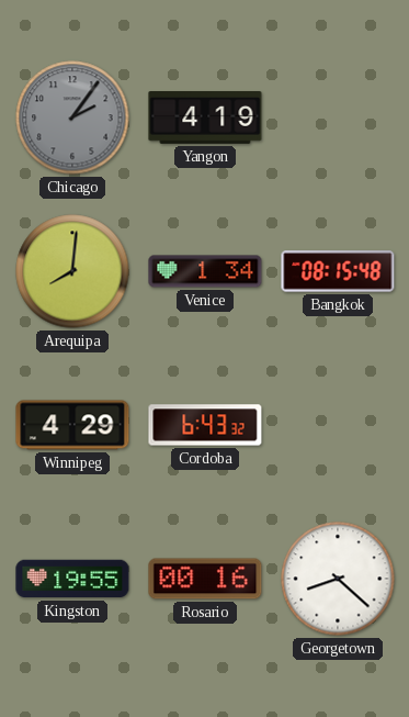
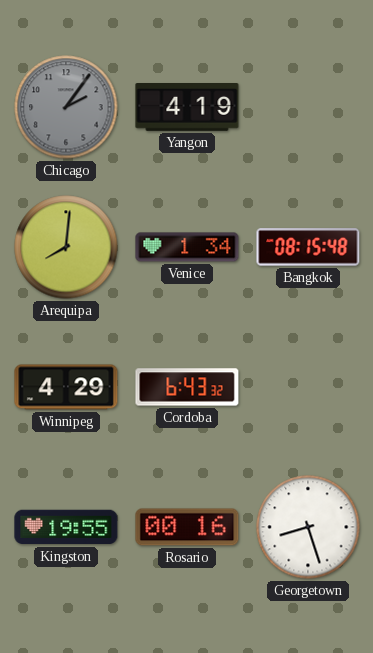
Georgetown: 8:22 -> 8:27 (308, 527)
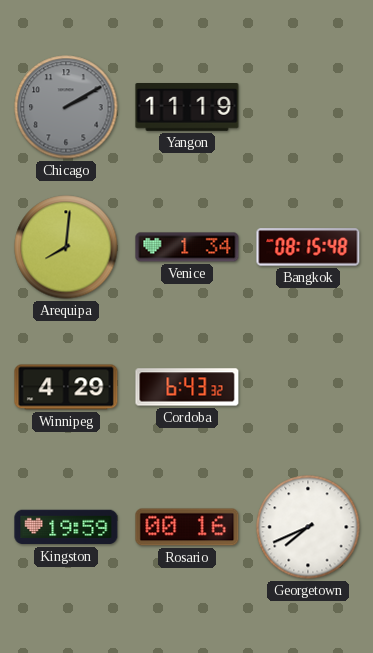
Chicago: 2:06 -> 2:10 (66, 107)
Yangon: 4:19 -> 11:19 (187, 108)
Kingston: 19:55 -> 19:59 (66, 527)
Georgetown: 8:27 -> 7:41 (308, 527)
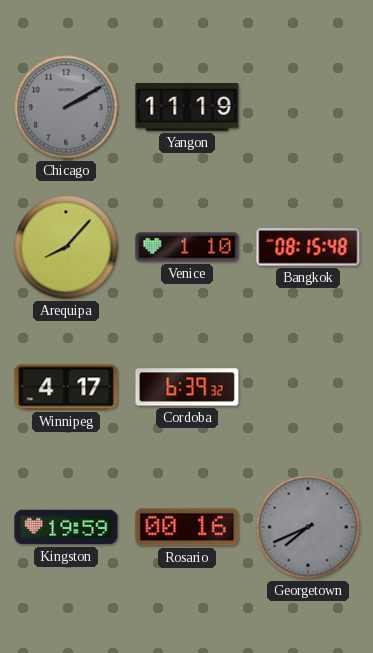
Arequipa: 8:01 -> 8:07 (66, 247)
Venice: 1:34 -> 1:10 (187, 247)
Winnipeg: 4:29 -> 4:17 (66, 387)
Cordoba: 6:43 -> 6:39 (187, 387)
Georgetown dial: white -> grey (308, 527)
